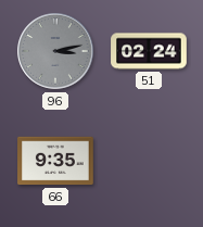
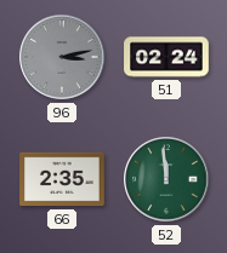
66: 9:35 -> 2:35 (62, 179)
52: none -> 11:59 (166, 179)
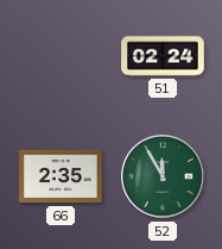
96: 3:13 -> none (62, 57)
52: 11:59 -> 11:55 (163, 176)
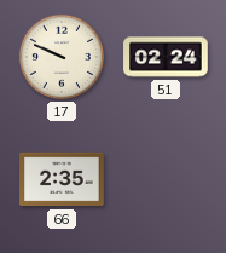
17: none -> 9:49 (62, 57)
52: 11:55 -> none (163, 176)
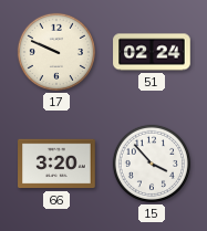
66: 2:35 -> 3:20 (56, 164)
15: none -> 3:53 (152, 164)
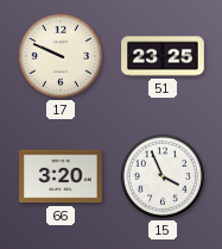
51: 02:24 -> 23:25 (163, 56)
15: 3:53 -> 3:56 (163, 176)
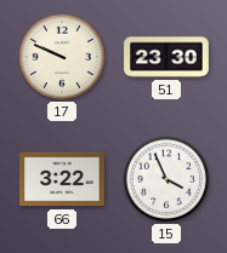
51: 23:25 -> 23:30 (166, 57)
66: 3:20 -> 3:22 (62, 179)
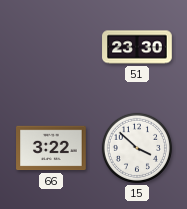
17: 9:49 -> none (62, 57)
15: 3:56 -> 3:52 (137, 148)
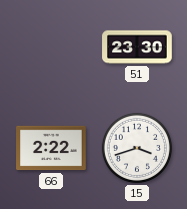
66: 3:22 -> 2:22 (51, 148)
15: 3:52 -> 3:42 (137, 148)
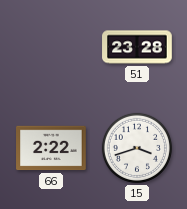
51: 23:30 -> 23:28 (137, 47)
